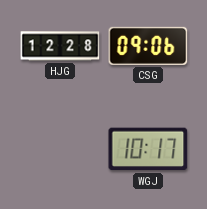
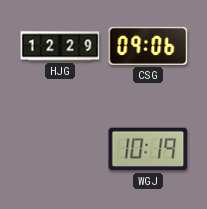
HJG: 12:28 -> 12:29 (60, 46)
WGJ: 10:17 -> 10:19 (148, 149)
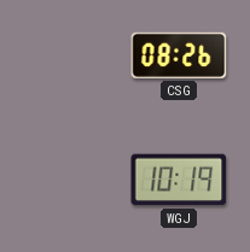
HJG: 12:29 -> none (60, 46)
CSG: 09:06 -> 08:26 (179, 55)
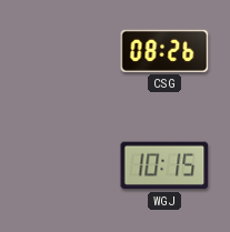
WGJ: 10:19 -> 10:15 (164, 165)
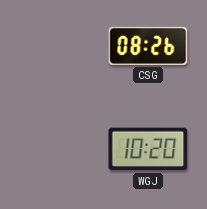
WGJ: 10:15 -> 10:20 (148, 149)
